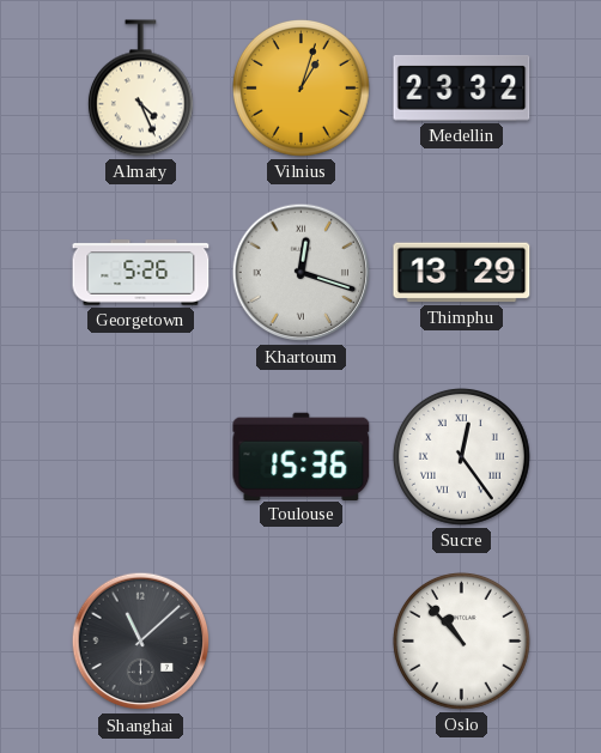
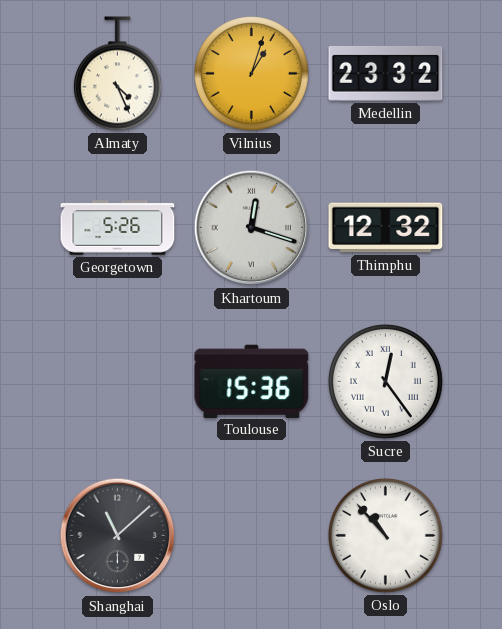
Thimphu: 13:29 -> 12:32 (386, 228)
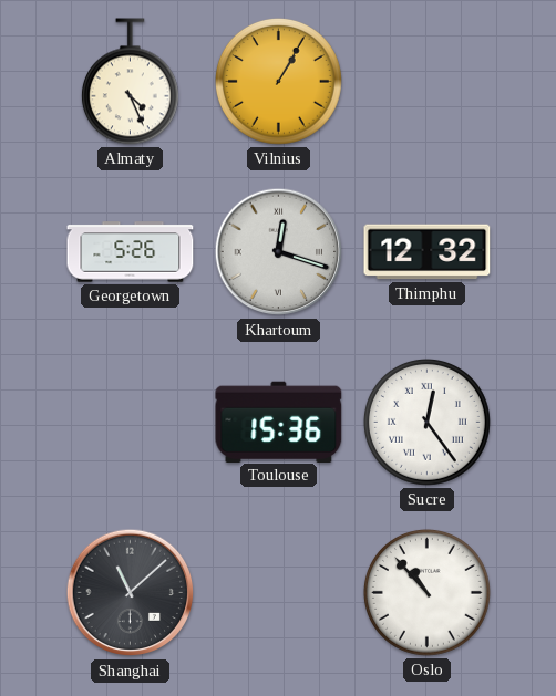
Vilnius: 1:03 -> 1:05 (278, 81)
Medellin: 23:32 -> none (386, 73)
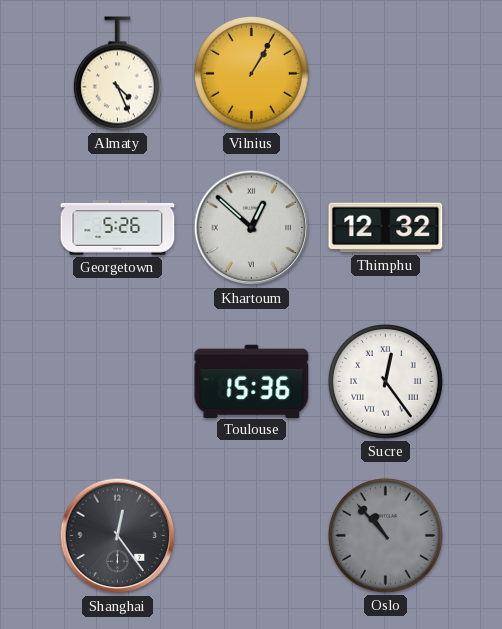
Khartoum: 12:18 -> 12:52 (252, 228)
Shanghai: 11:08 -> 12:24 (118, 536)
Oslo dial: white -> grey (385, 535)
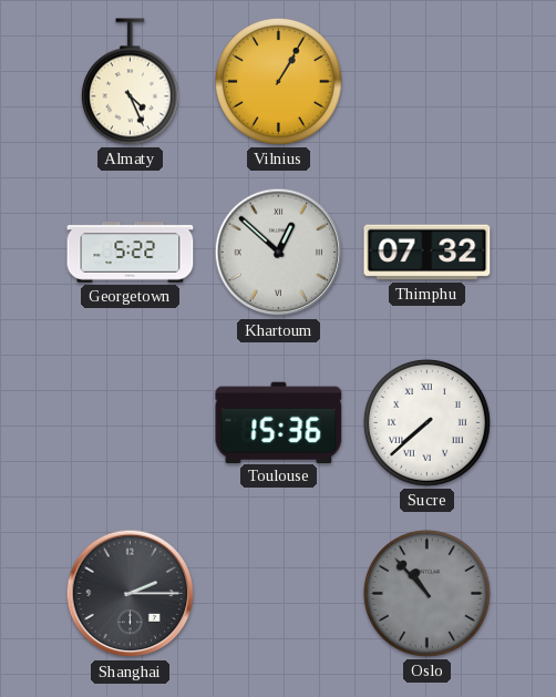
Georgetown: 5:26 -> 5:22 (131, 253)
Thimphu: 12:32 -> 07:32 (428, 253)
Sucre: 12:24 -> 7:38 (426, 422)
Shanghai: 12:24 -> 2:15 (131, 594)
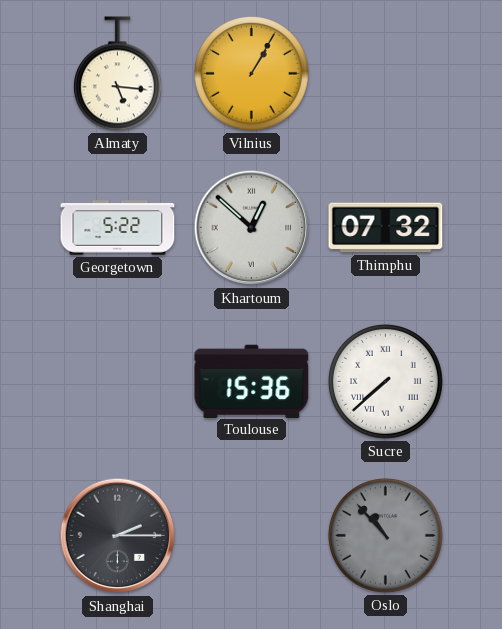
Almaty: 4:26 -> 5:16 (117, 74)
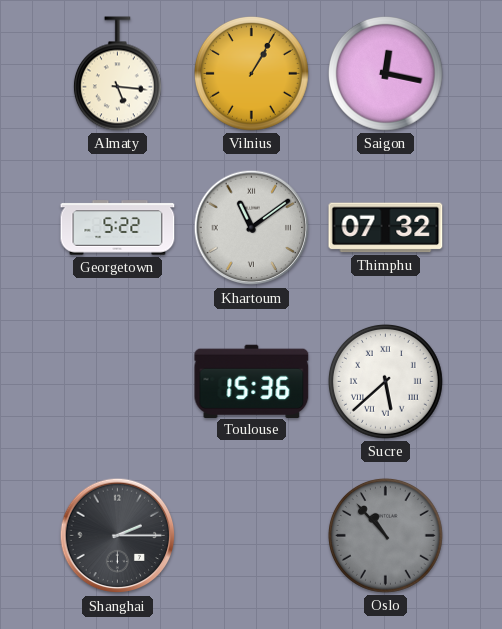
Saigon: none -> 12:17 (385, 73)
Khartoum: 12:52 -> 11:09 (252, 228)
Sucre: 7:38 -> 5:38 (385, 381)
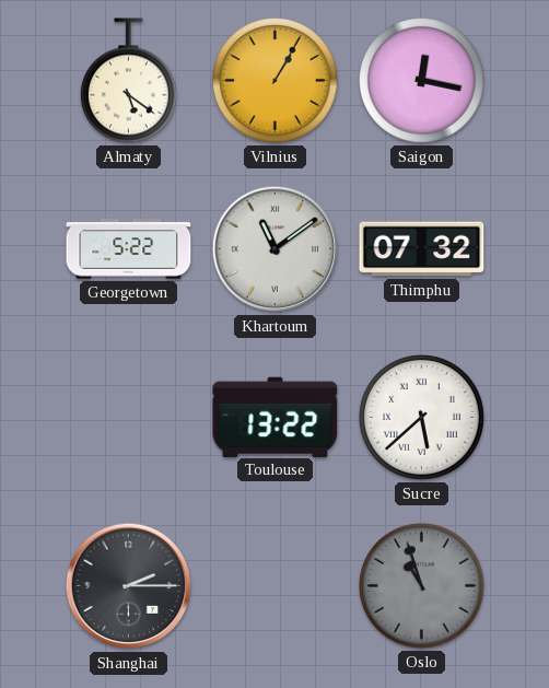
Almaty: 5:16 -> 5:21 (128, 81)
Toulouse: 15:36 -> 13:22 (276, 417)
Oslo: 10:53 -> 10:57 (421, 585)
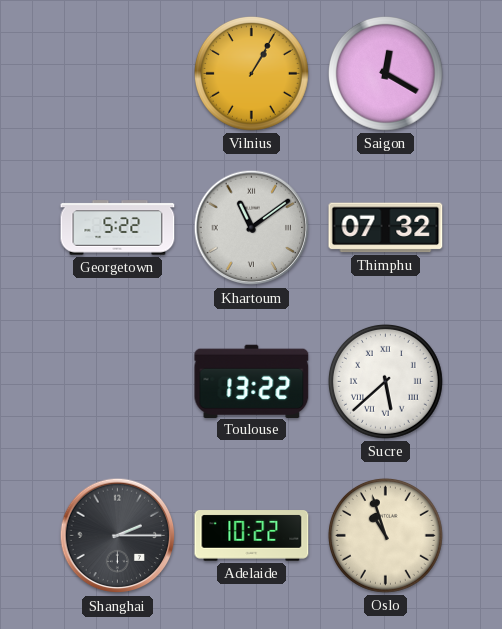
Almaty: 5:21 -> none (128, 81)
Saigon: 12:17 -> 12:20 (385, 73)
Adelaide: none -> 10:22 (252, 536)
Oslo dial: grey -> cream (385, 535)
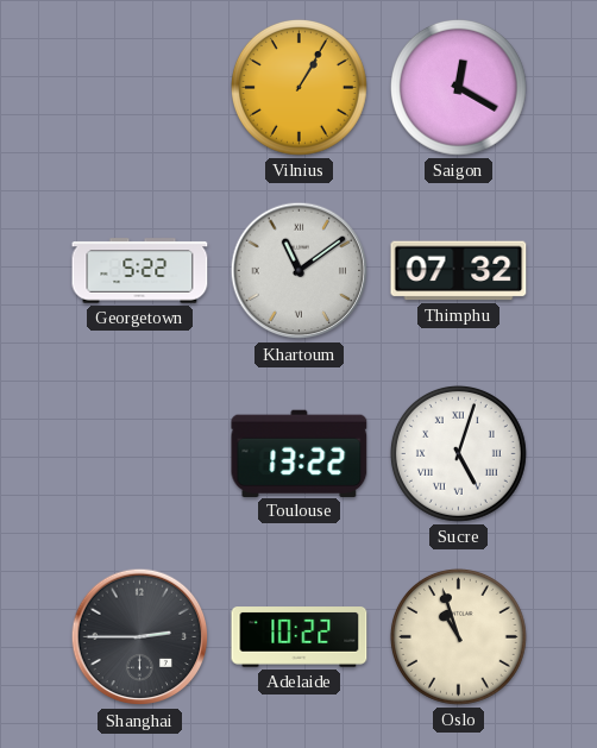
Sucre: 5:38 -> 5:03 (458, 453)
Shanghai: 2:15 -> 2:45 (140, 637)
